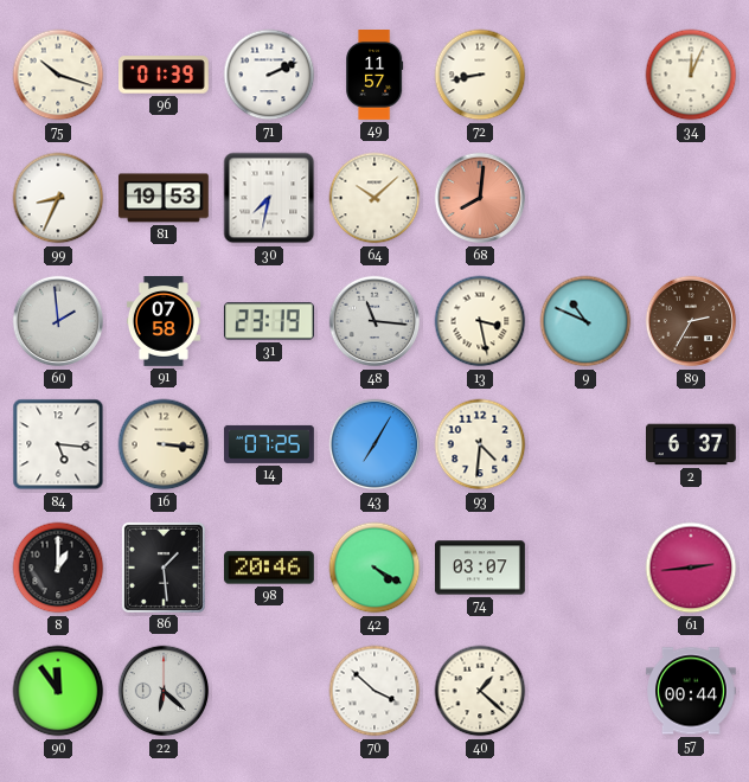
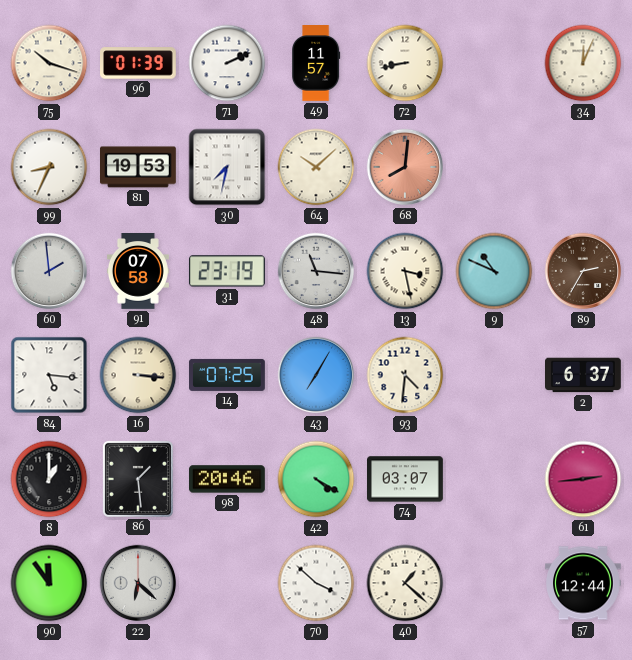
57: 00:44 -> 12:44 (584, 583)
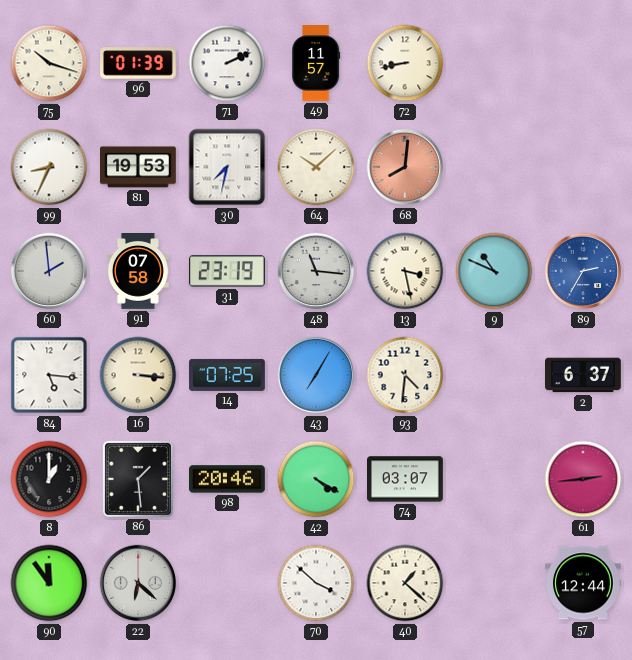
34: 12:04 -> none (583, 63)
89 dial: brown -> blue (583, 271)
